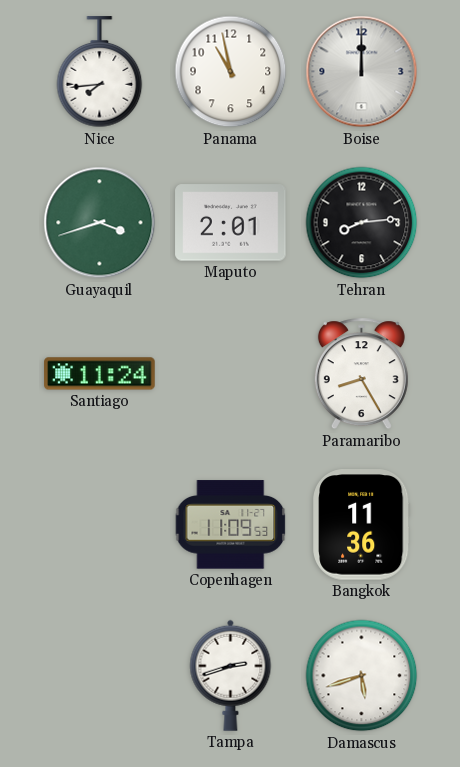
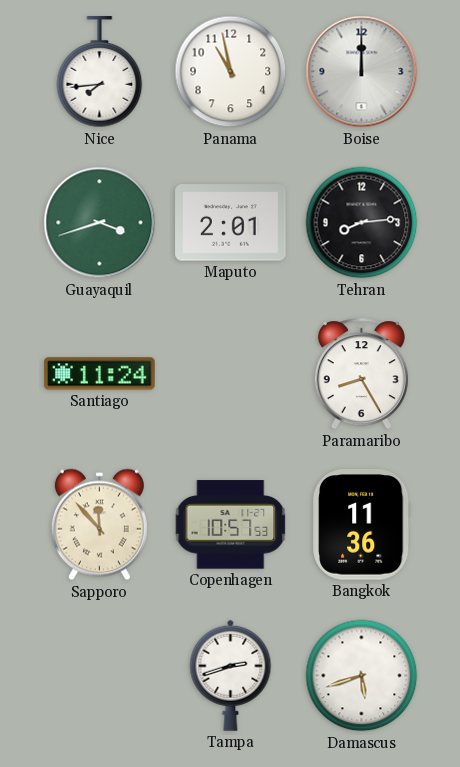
Sapporo: none -> 11:53 (99, 525)
Copenhagen: 11:09 -> 10:57 (231, 525)
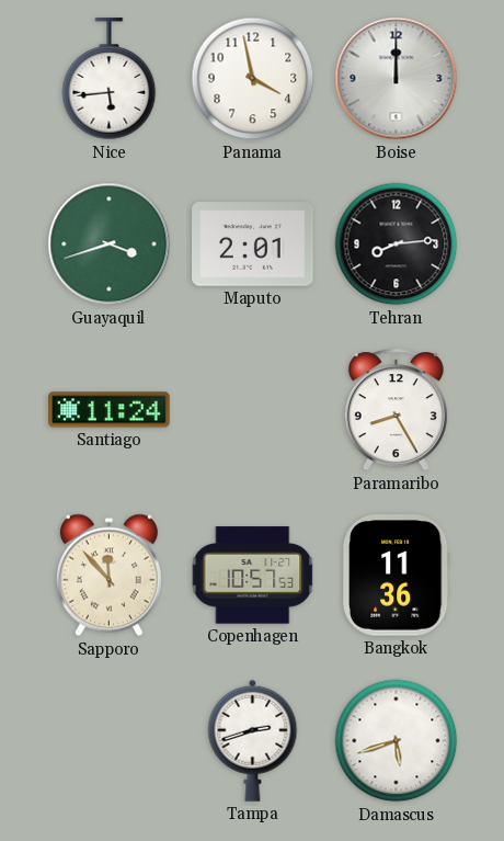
Nice: 7:44 -> 5:44 (110, 79)
Panama: 10:58 -> 3:58 (253, 79)
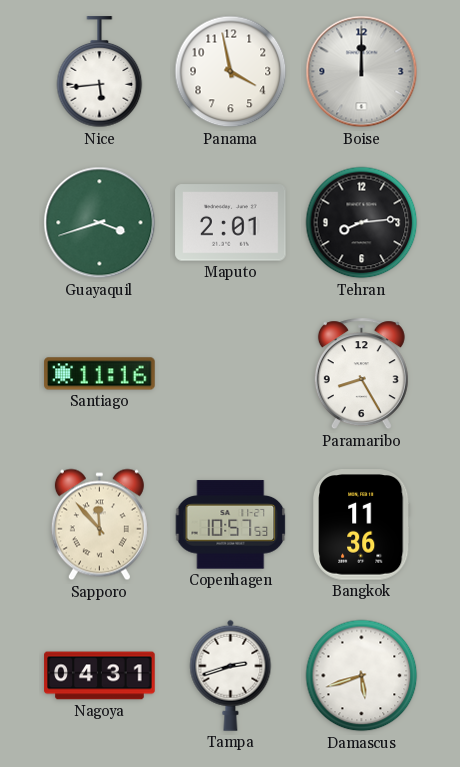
Santiago: 11:24 -> 11:16 (100, 374)
Nagoya: none -> 04:31 (100, 676)
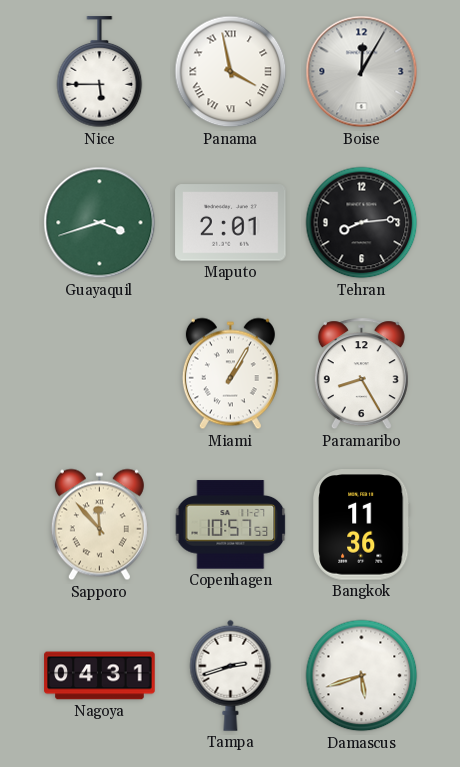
Nice: 5:44 -> 5:45 (100, 72)
Panama numerals: Arabic -> Roman (231, 72)
Boise: 12:00 -> 12:05 (362, 72)
Santiago: 11:16 -> none (100, 374)
Miami: none -> 1:05 (230, 374)
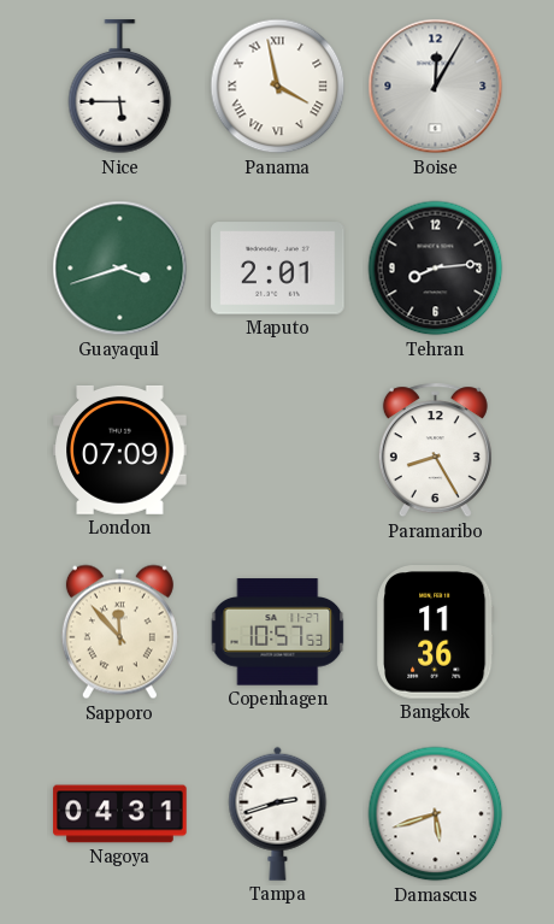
London: none -> 07:09 (120, 449)
Miami: 1:05 -> none (230, 374)
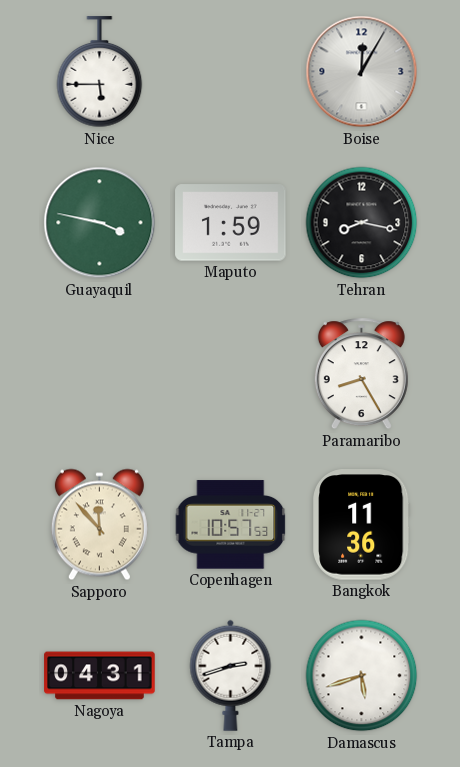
Panama: 3:58 -> none (278, 87)
Guayaquil: 3:42 -> 3:47 (100, 223)
Maputo: 2:01 -> 1:59 (231, 223)
Tehran: 8:14 -> 8:17 (362, 223)
London: 07:09 -> none (120, 449)
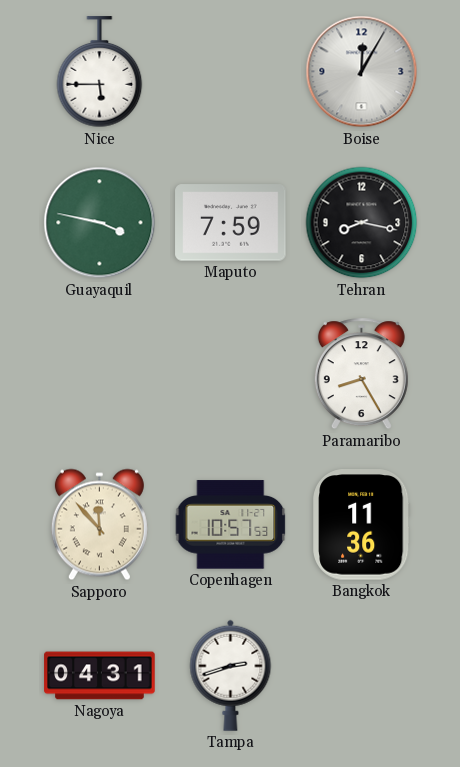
Maputo: 1:59 -> 7:59 (231, 223)
Damascus: 5:42 -> none (362, 676)
